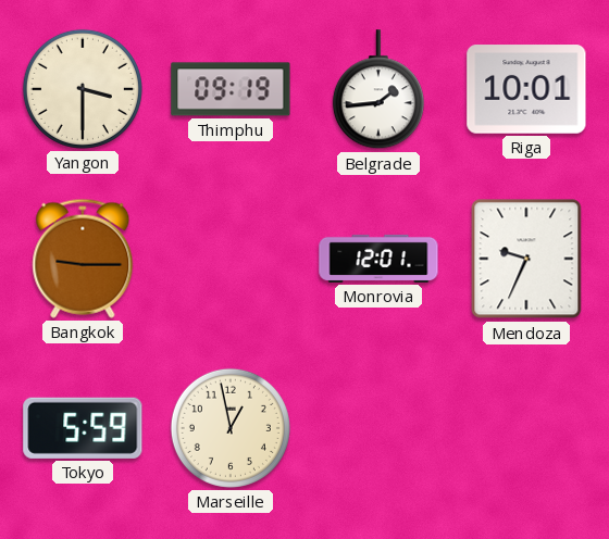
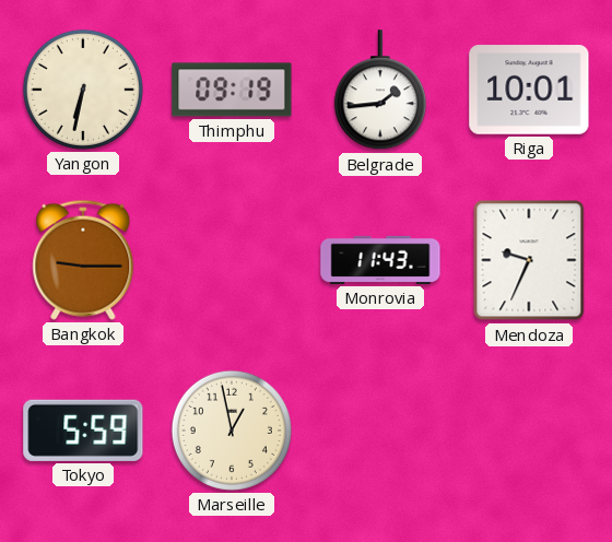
Yangon: 3:30 -> 6:32 (83, 90)
Monrovia: 12:01 -> 11:43 (380, 260)
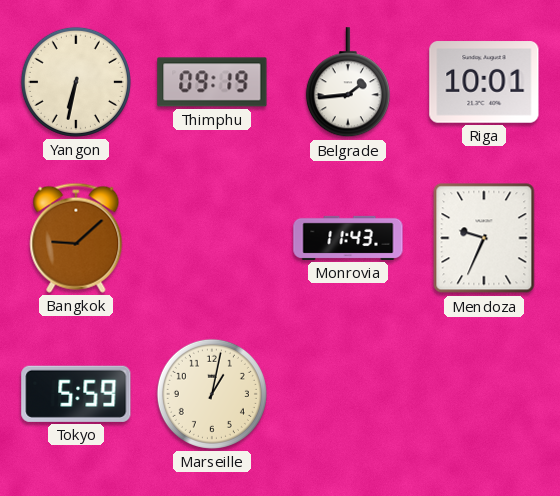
Bangkok: 9:15 -> 9:08 (76, 238)
Marseille: 12:58 -> 1:02 (212, 394)
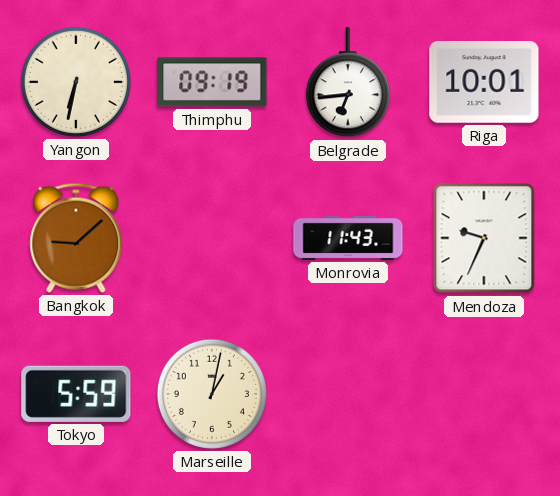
Belgrade: 1:44 -> 6:44 (348, 83)
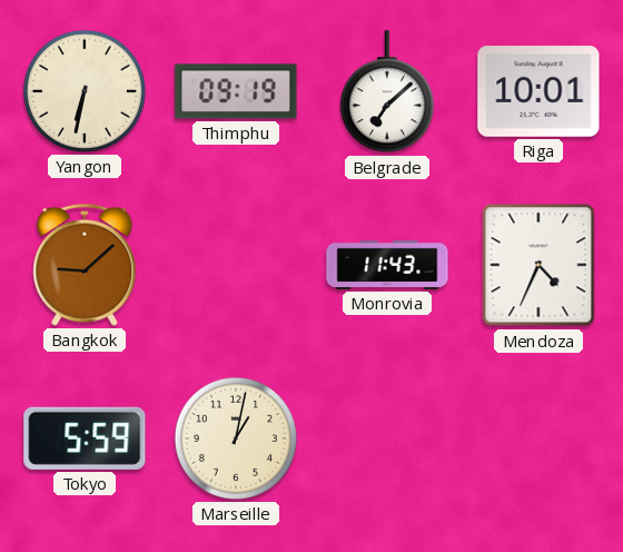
Belgrade: 6:44 -> 7:08 (387, 92)
Mendoza: 9:34 -> 4:34 (538, 265)
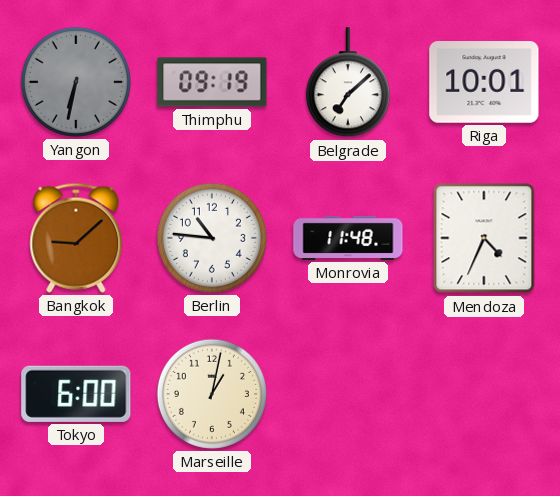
Yangon dial: cream -> grey (76, 82)
Berlin: none -> 10:46 (212, 238)
Monrovia: 11:43 -> 11:48 (348, 238)
Tokyo: 5:59 -> 6:00 (76, 394)
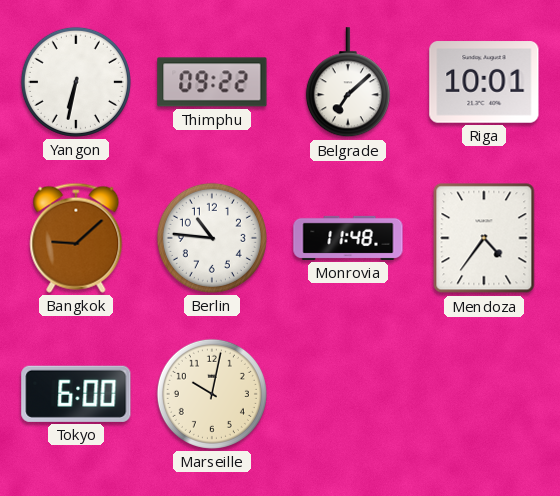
Yangon dial: grey -> white (76, 82)
Thimphu: 09:19 -> 09:22 (212, 82)
Mendoza: 4:34 -> 4:36 (484, 238)
Marseille: 1:02 -> 10:02 (212, 394)
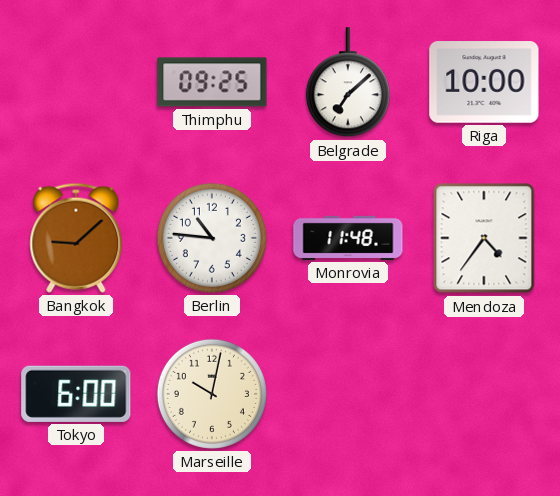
Yangon: 6:32 -> none (76, 82)
Thimphu: 09:22 -> 09:25 (212, 82)
Riga: 10:01 -> 10:00 (484, 82)
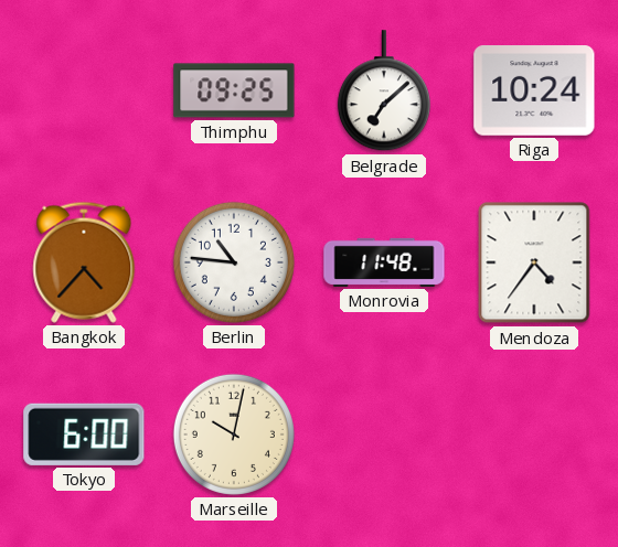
Riga: 10:00 -> 10:24 (534, 90)
Bangkok: 9:08 -> 4:37 (84, 262)
